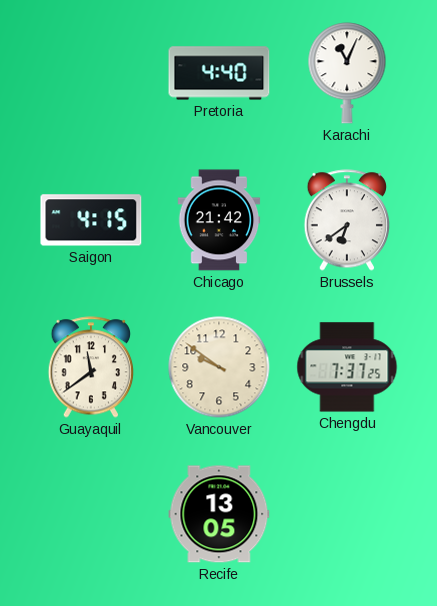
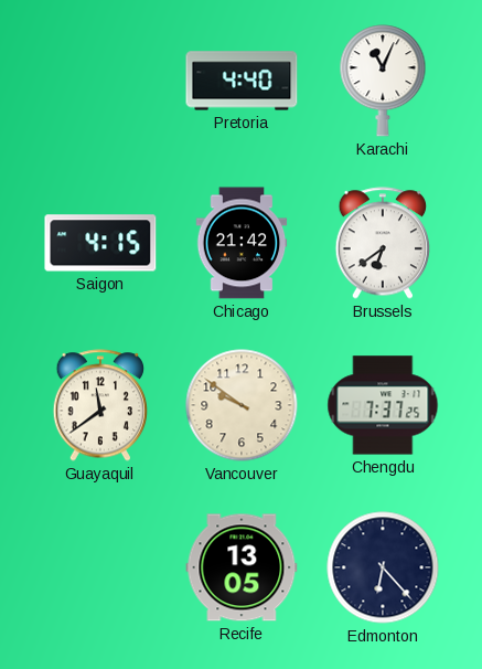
Edmonton: none -> 6:23 (383, 567)
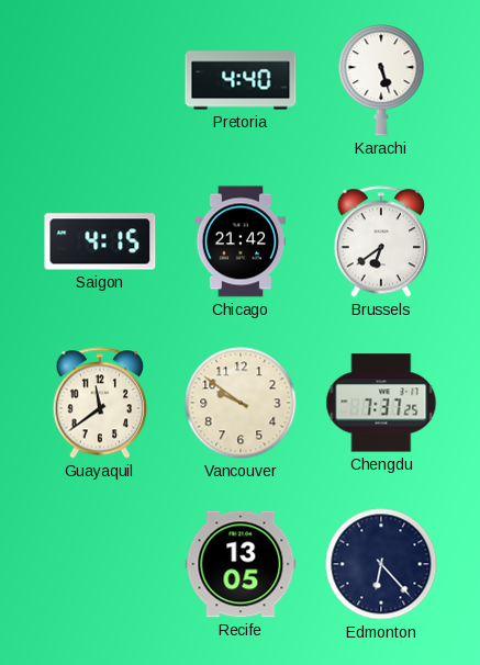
Karachi: 11:04 -> 5:27 (381, 80)
